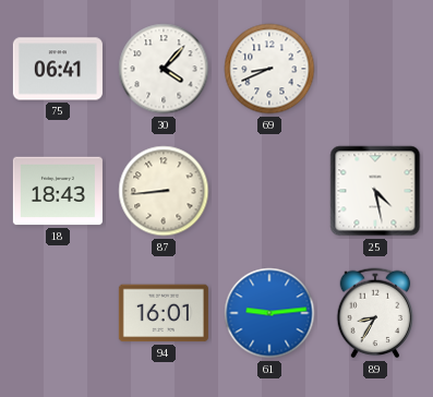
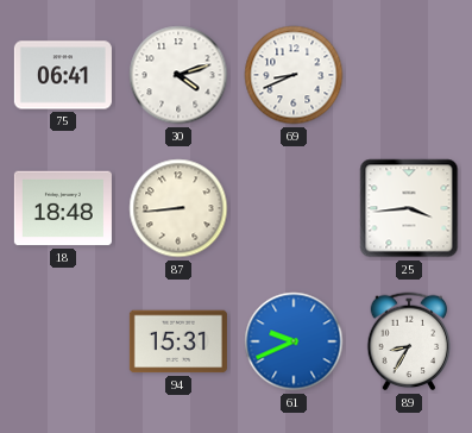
30: 4:07 -> 4:12 (178, 75)
18: 18:43 -> 18:48 (63, 208)
25: 4:28 -> 3:44 (409, 208)
94: 16:01 -> 15:31 (178, 341)
61: 9:14 -> 9:41 (294, 341)
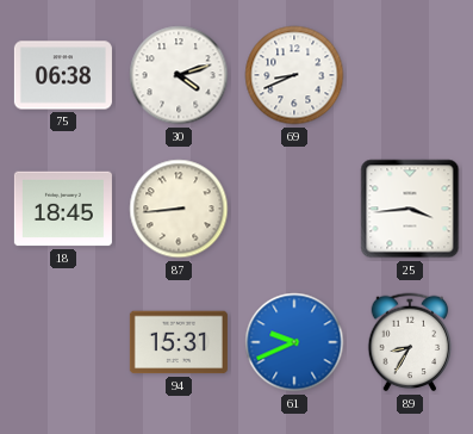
75: 06:41 -> 06:38 (63, 75)
18: 18:48 -> 18:45 (63, 209)
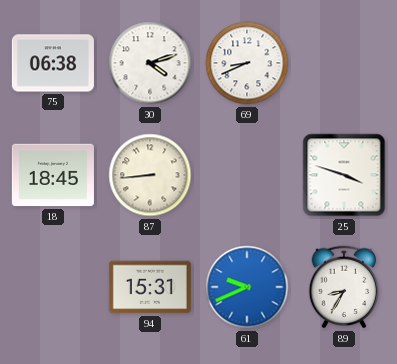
25: 3:44 -> 3:48 (344, 175)
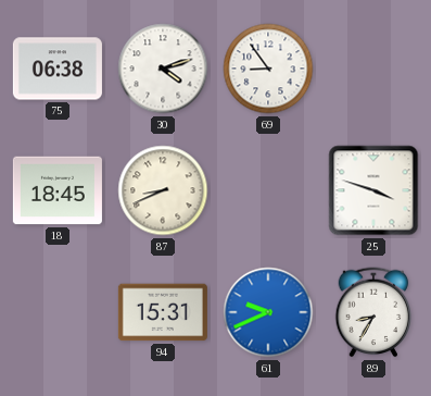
69: 8:41 -> 8:54 (268, 69)
87: 8:44 -> 8:41 (163, 190)
